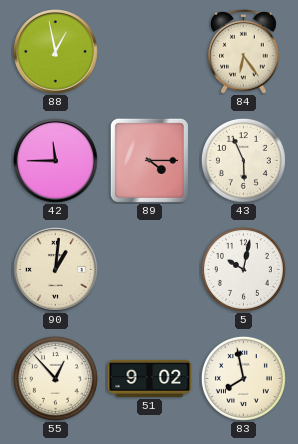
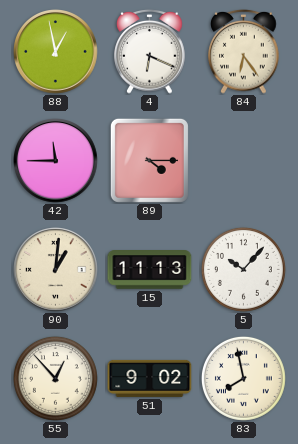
4: none -> 6:19 (150, 51)
43: 5:56 -> none (243, 160)
15: none -> 11:13 (150, 270)
5: 10:02 -> 10:07 (243, 269)
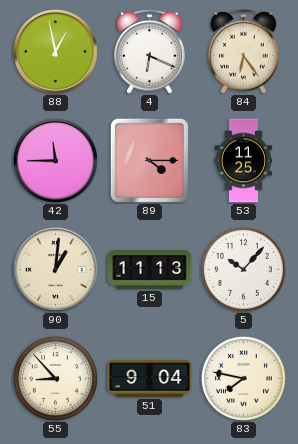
53: none -> 11:25 (244, 161)
55: 12:53 -> 8:53 (55, 378)
51: 9:02 -> 9:04 (150, 378)
83: 7:58 -> 7:47 (243, 378)
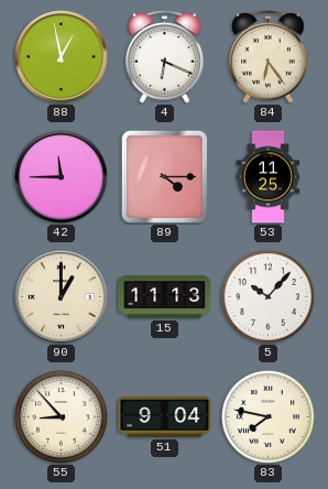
90: 1:01 -> 1:00 (62, 297)
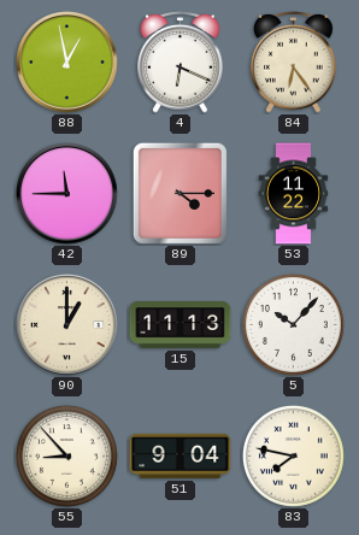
53: 11:25 -> 11:22 (294, 194)
